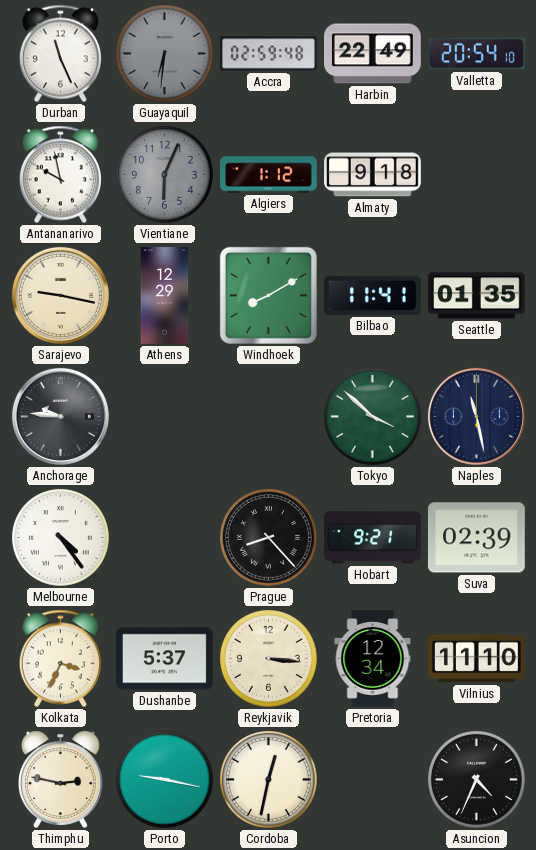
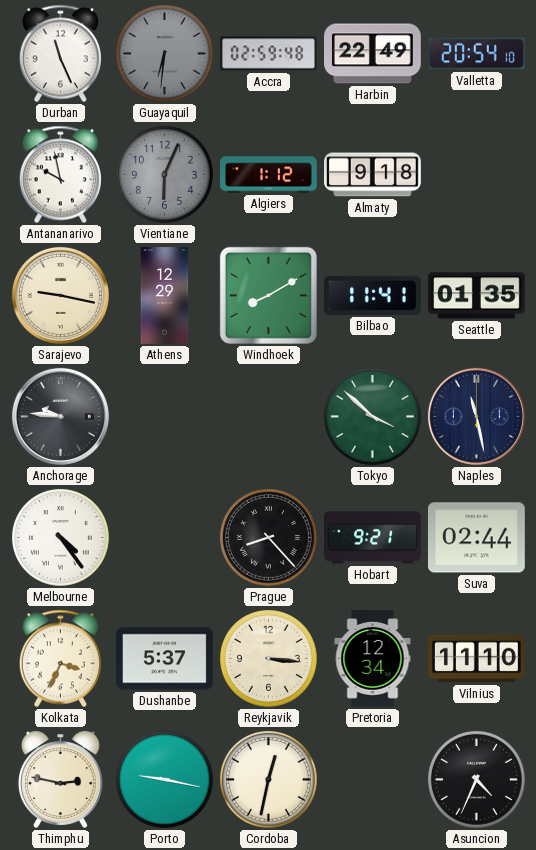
Suva: 02:39 -> 02:44 (476, 538)
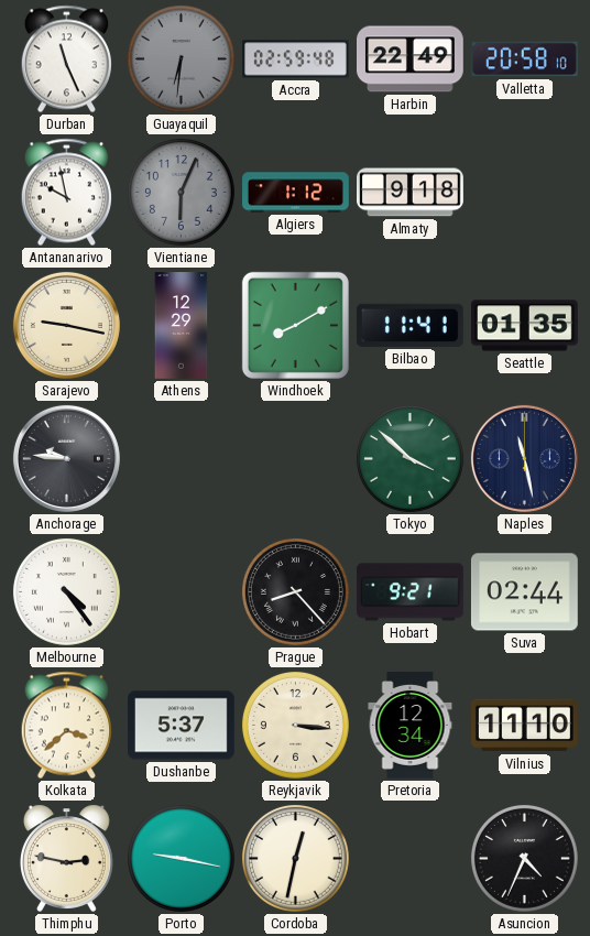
Valletta: 20:54 -> 20:58 (525, 59)
Kolkata: 3:34 -> 3:38 (66, 726)
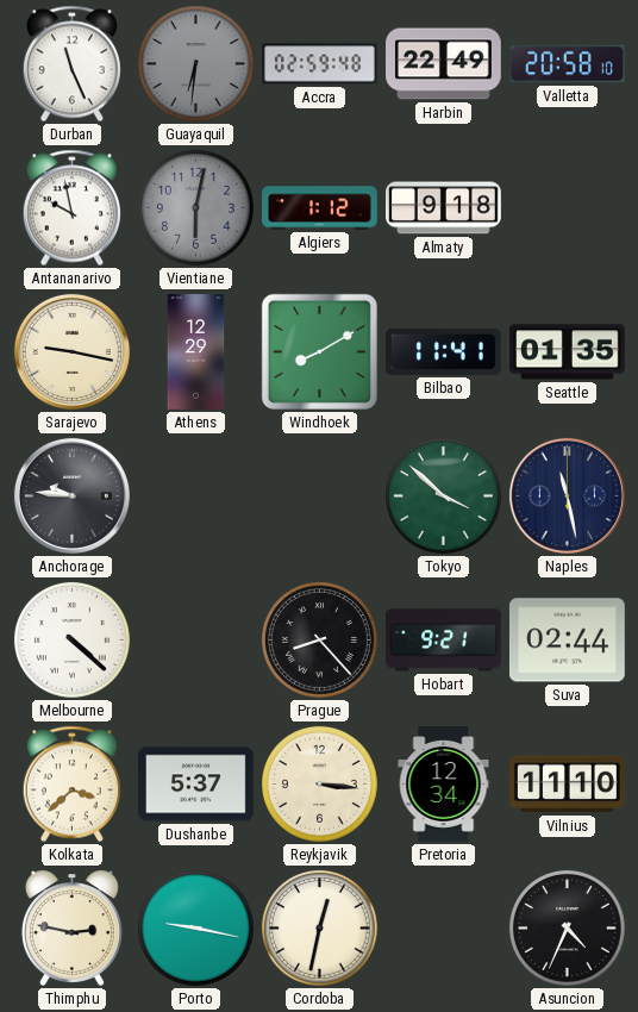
Vientiane: 6:04 -> 6:02 (195, 207)
Melbourne: 4:24 -> 4:22 (71, 639)
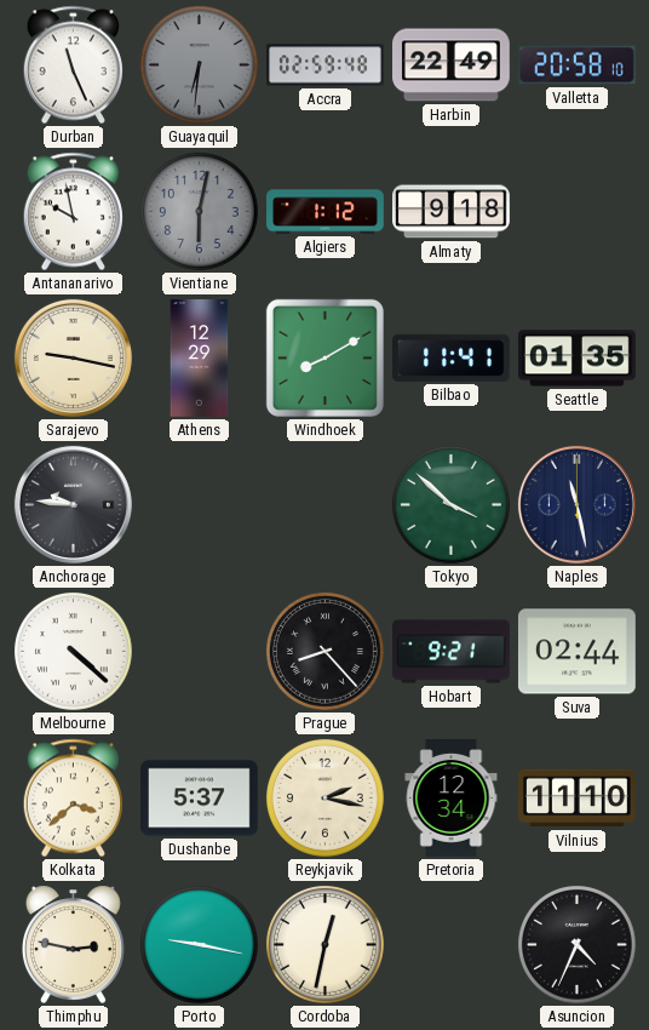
Reykjavik: 3:16 -> 2:17 (324, 797)
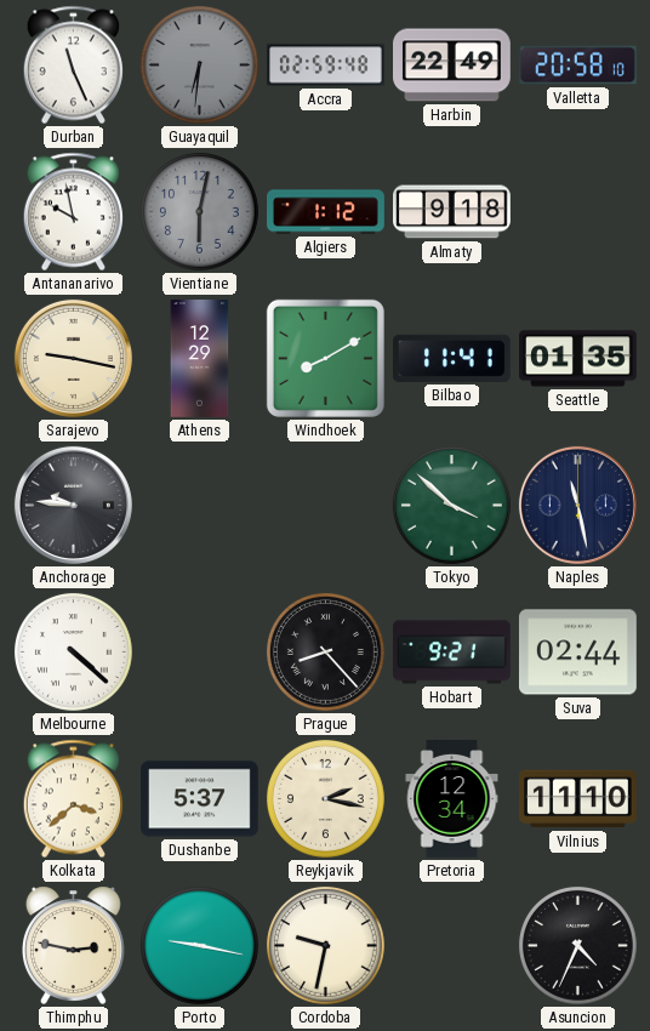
Cordoba: 12:32 -> 9:32 (325, 945)
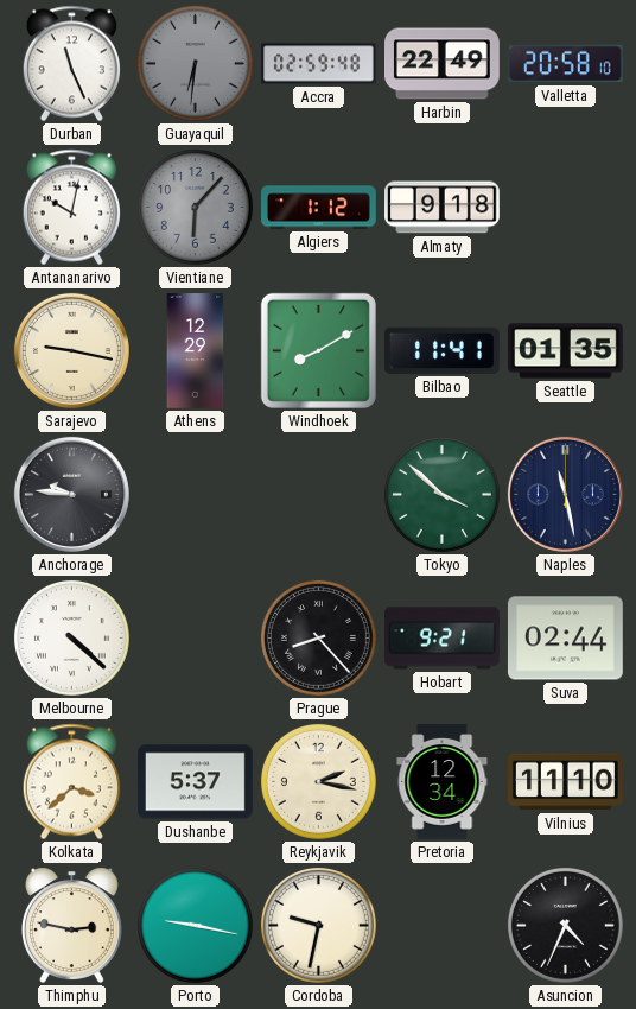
Antananarivo: 9:58 -> 10:02 (71, 208)
Vientiane: 6:02 -> 6:07 (195, 207)
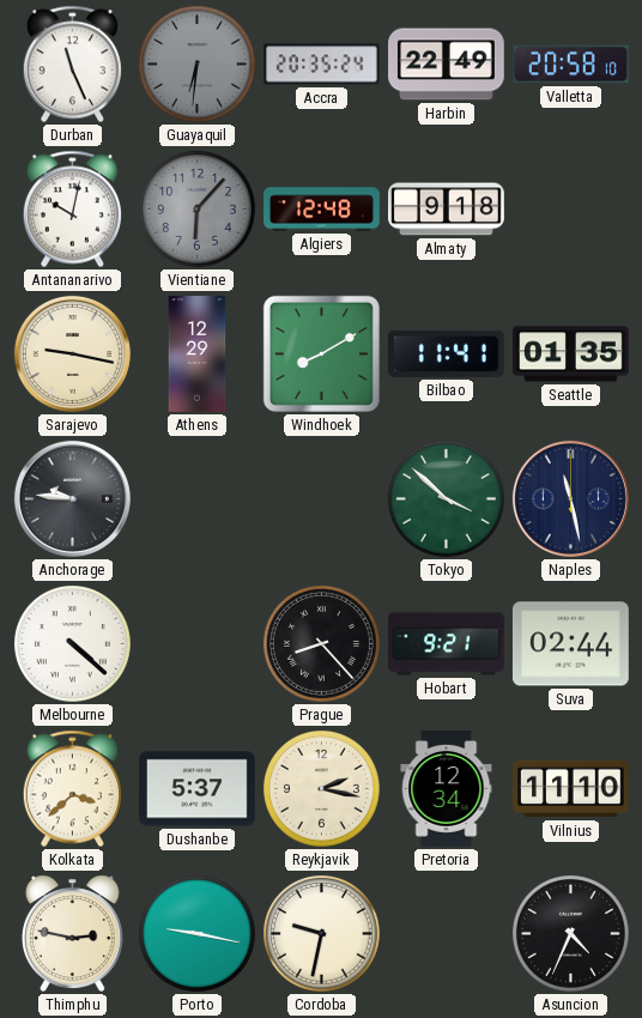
Accra: 02:59 -> 20:35 (322, 65)
Algiers: 1:12 -> 12:48 (322, 210)
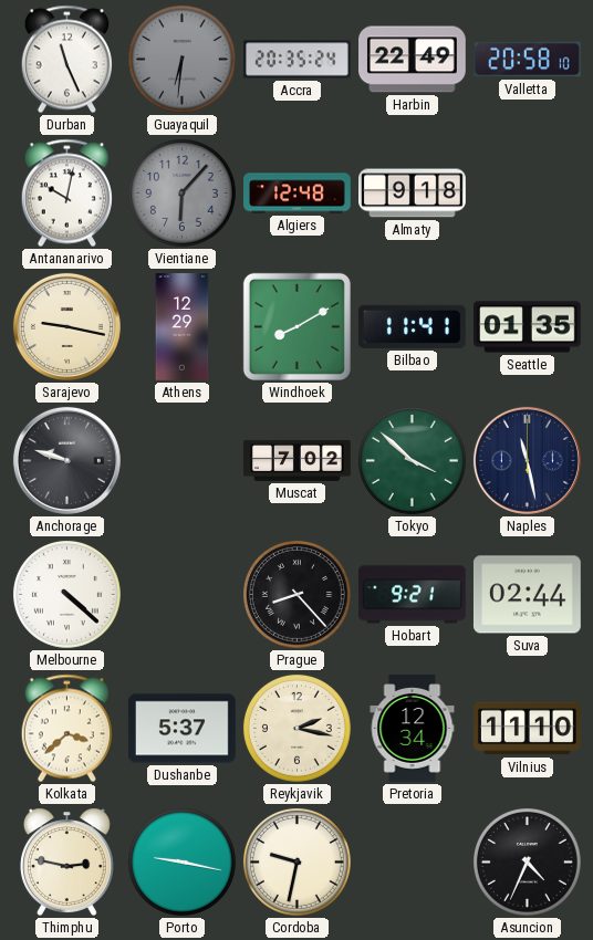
Anchorage: 9:46 -> 9:48 (66, 460)
Muscat: none -> 7:02 (298, 460)
